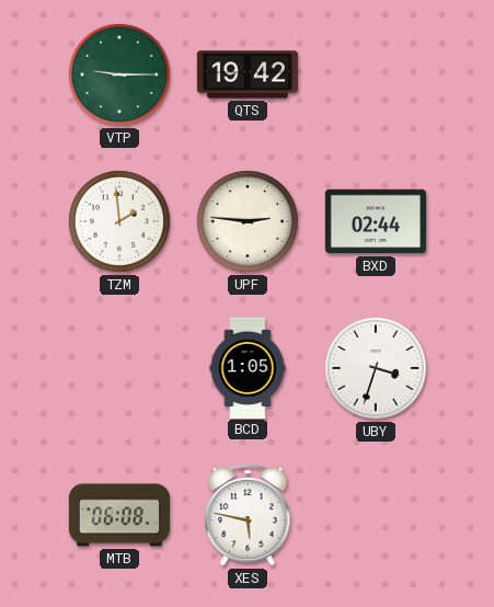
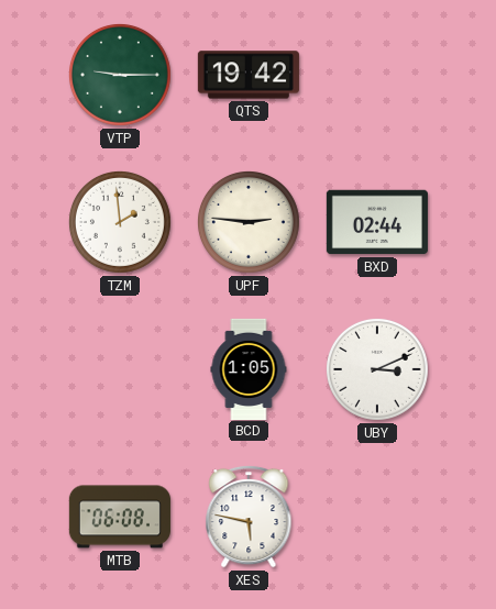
UBY: 3:33 -> 3:11 (377, 369)
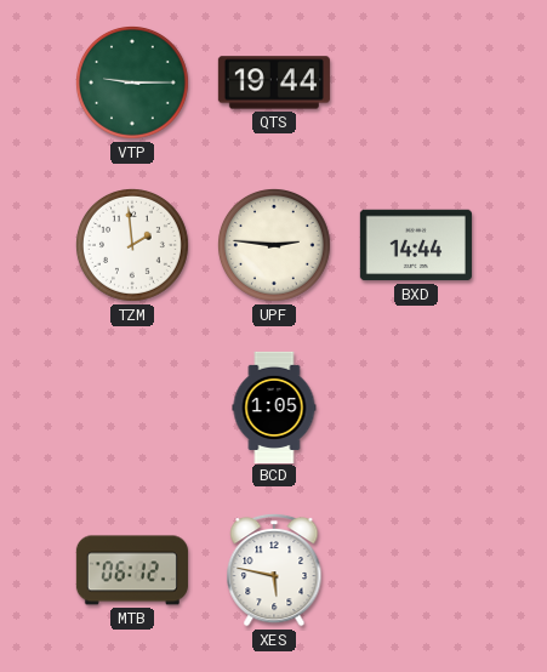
QTS: 19:42 -> 19:44 (274, 82)
BXD: 02:44 -> 14:44 (416, 245)
UBY: 3:11 -> none (377, 369)
MTB: 06:08 -> 06:12 (132, 570)
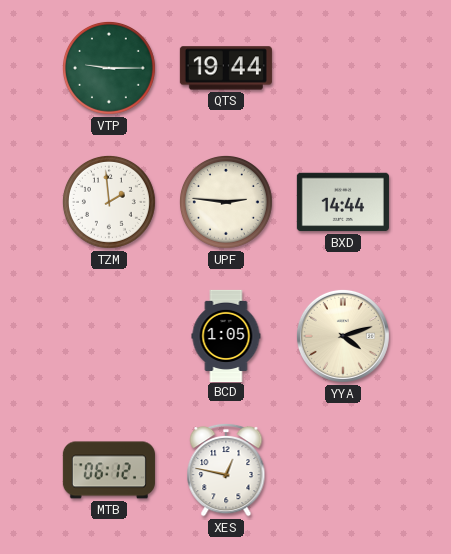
YYA: none -> 4:12 (343, 336)
XES: 5:47 -> 12:47 (226, 470)
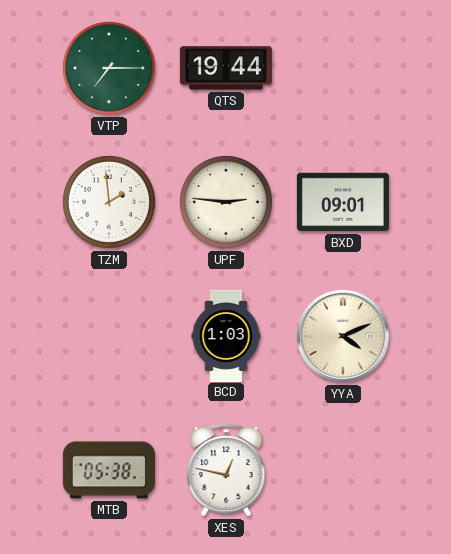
VTP: 9:15 -> 7:15 (109, 68)
BXD: 14:44 -> 09:01 (343, 202)
BCD: 1:05 -> 1:03 (226, 335)
YYA: 4:12 -> 4:11 (343, 336)
MTB: 06:12 -> 05:38 (109, 470)
